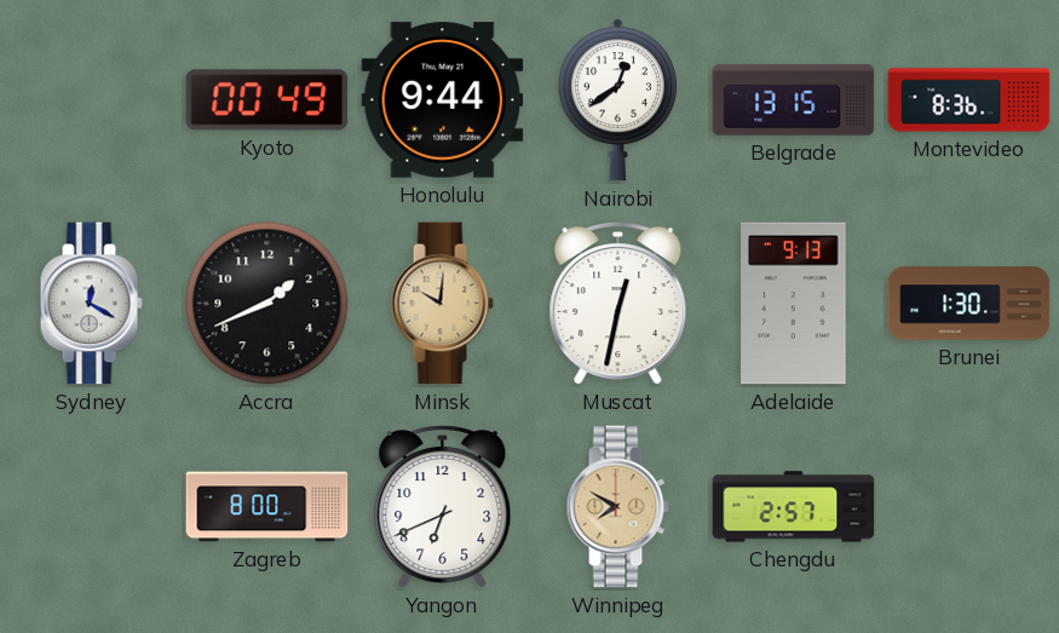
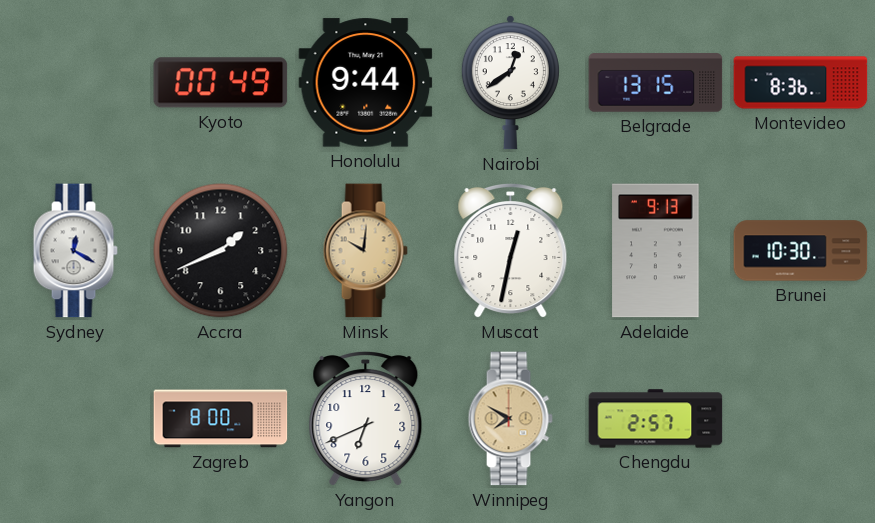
Brunei: 1:30 -> 10:30 (801, 251)
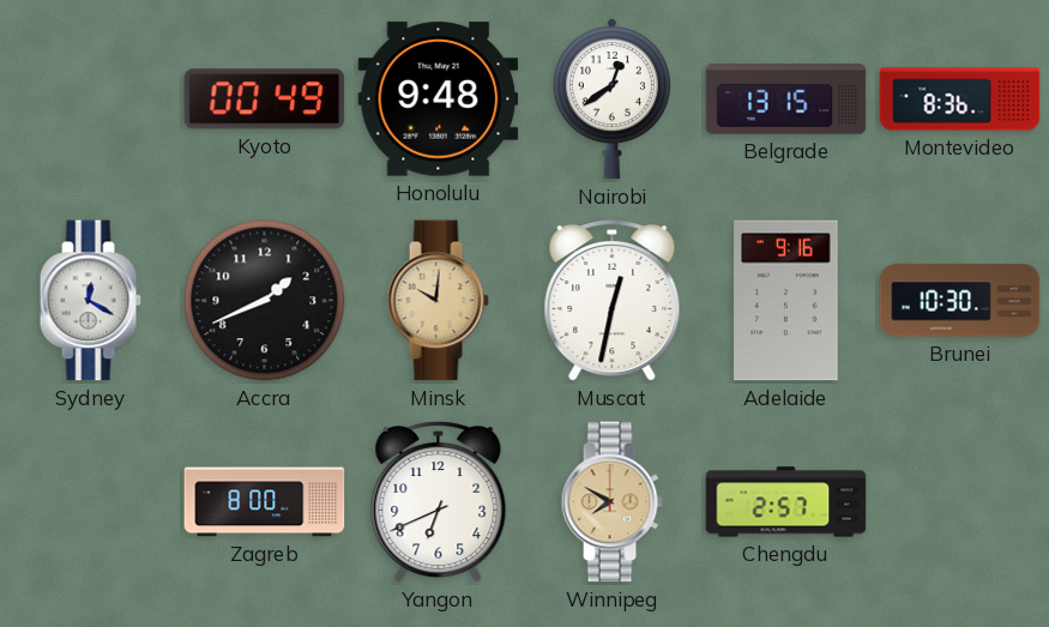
Honolulu: 9:44 -> 9:48 (439, 100)
Adelaide: 9:13 -> 9:16 (786, 301)
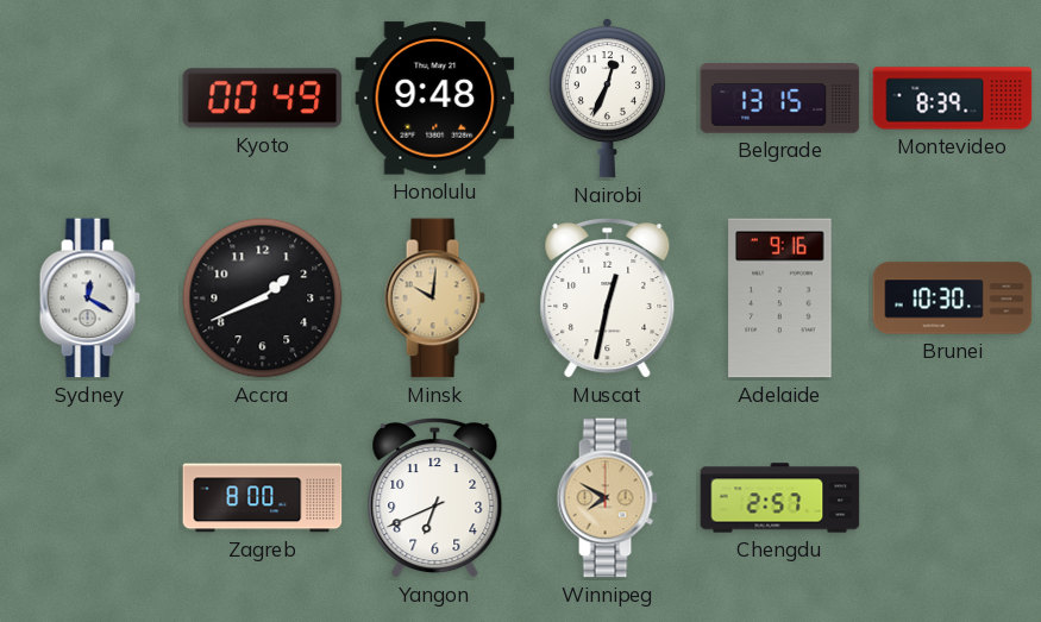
Nairobi: 12:39 -> 12:34 (607, 99)
Montevideo: 8:36 -> 8:39 (953, 99)
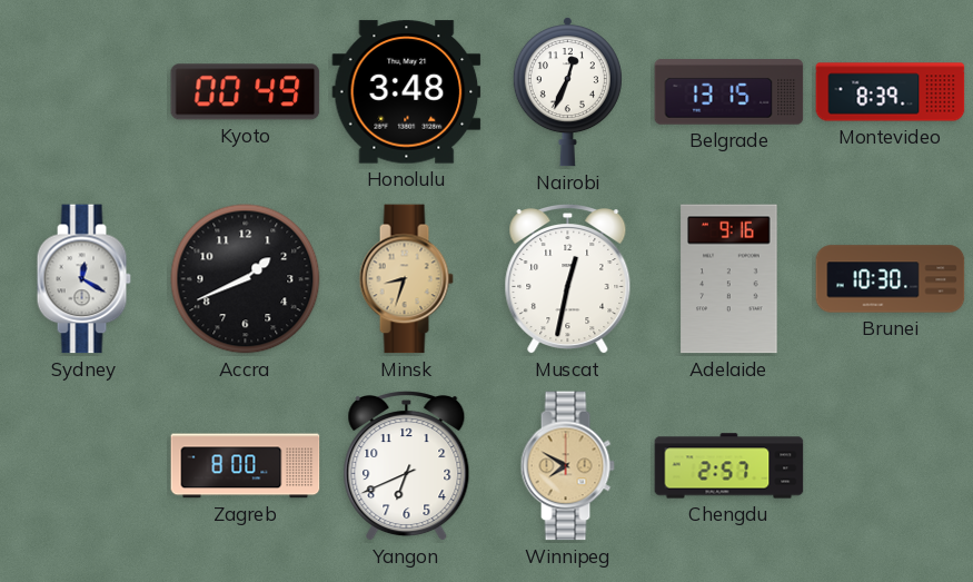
Honolulu: 9:48 -> 3:48 (407, 92)
Minsk: 10:01 -> 8:33 (406, 279)
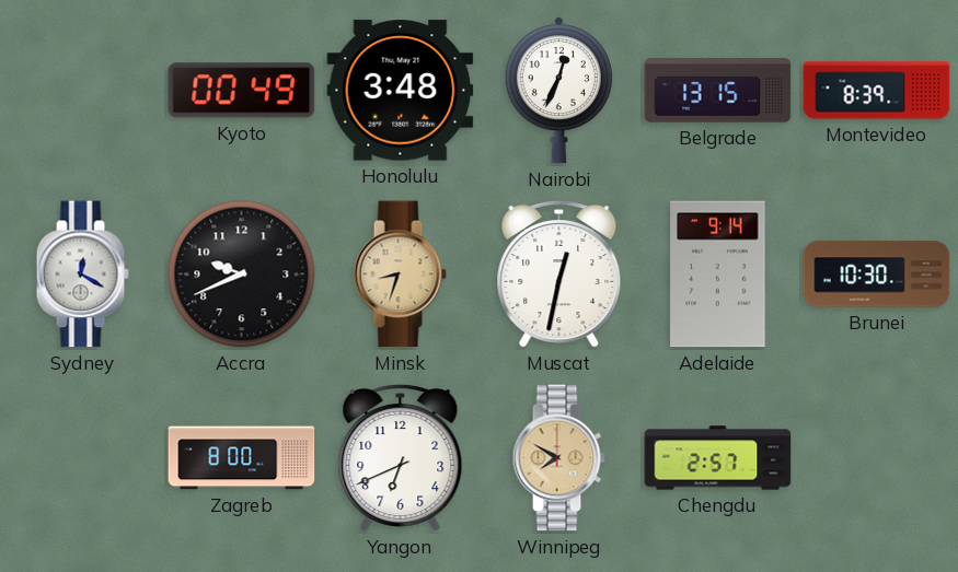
Accra: 1:41 -> 9:41 (242, 275)
Adelaide: 9:16 -> 9:14 (718, 275)
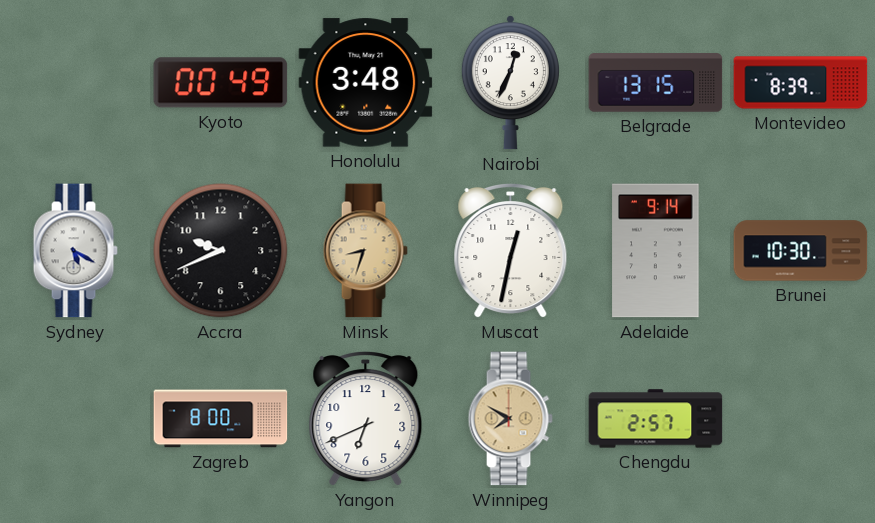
Sydney: 12:20 -> 5:20 (75, 251)
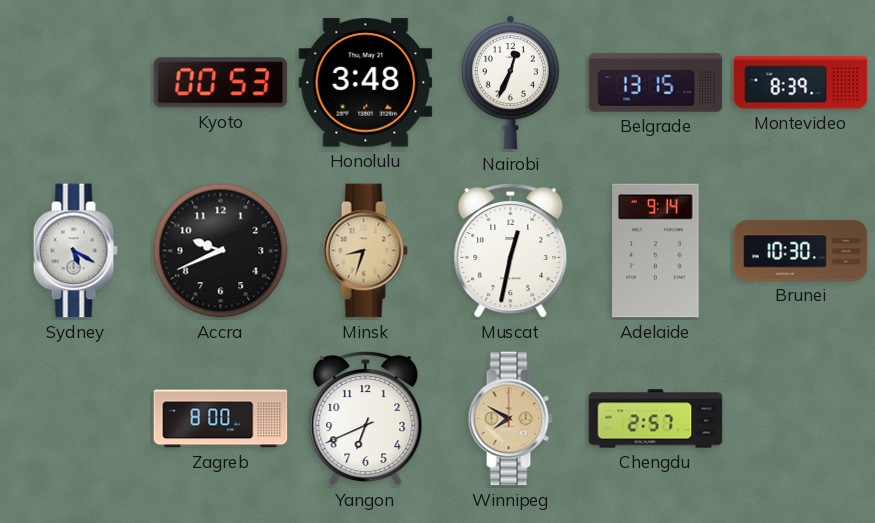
Kyoto: 00:49 -> 00:53 (221, 83)
